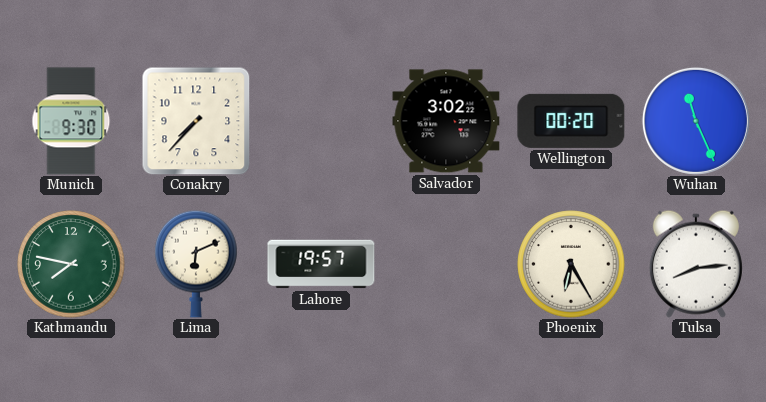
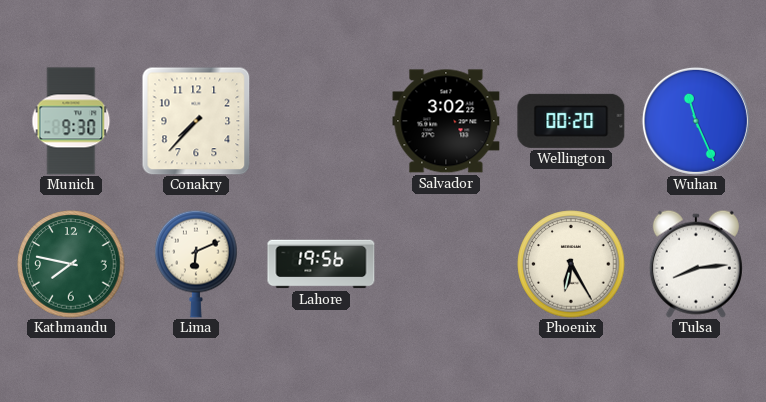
Lahore: 19:57 -> 19:56 (321, 264)
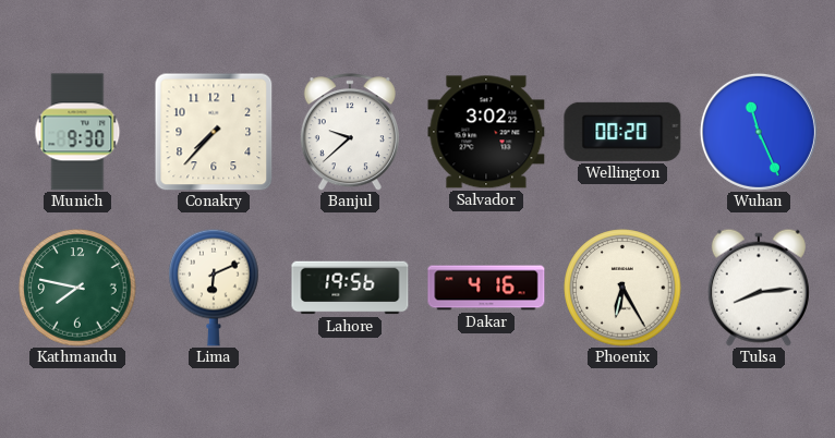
Banjul: none -> 9:38 (350, 132)
Dakar: none -> 4:16 (486, 288)
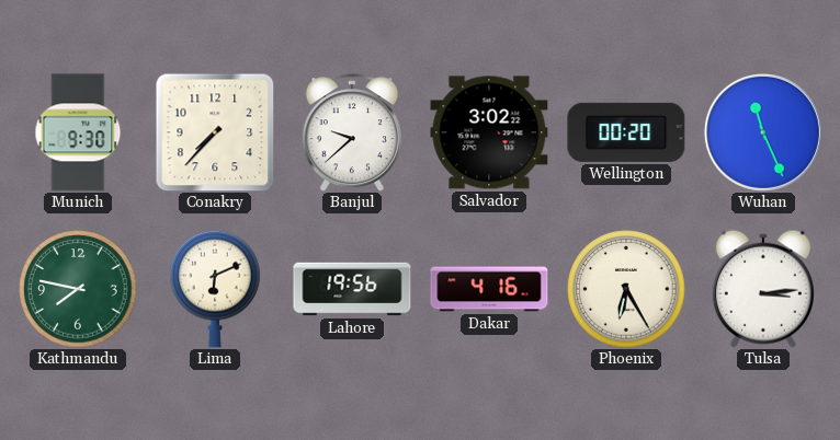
Tulsa: 8:14 -> 3:14 (763, 289)
